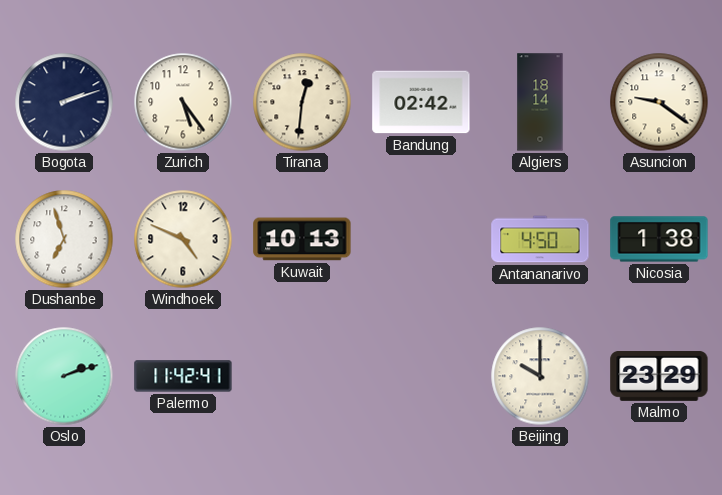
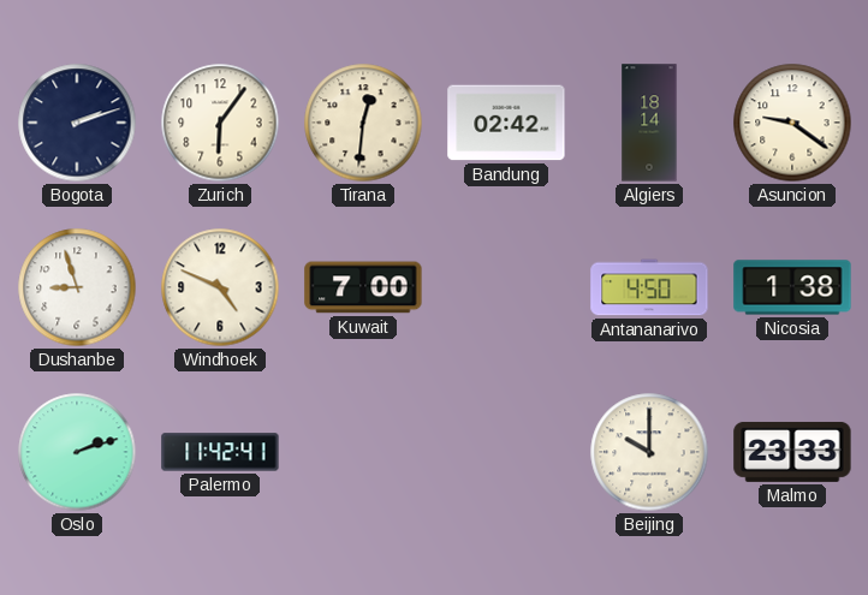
Zurich: 5:24 -> 6:06 (220, 123)
Dushanbe: 6:57 -> 8:57 (77, 287)
Kuwait: 10:13 -> 7:00 (363, 287)
Malmo: 23:29 -> 23:33 (792, 452)
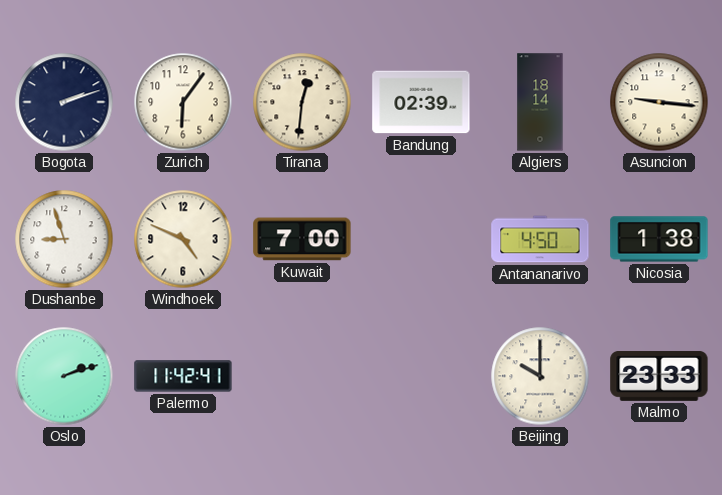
Bandung: 02:42 -> 02:39 (421, 102)
Asuncion: 9:21 -> 9:16 (659, 102)
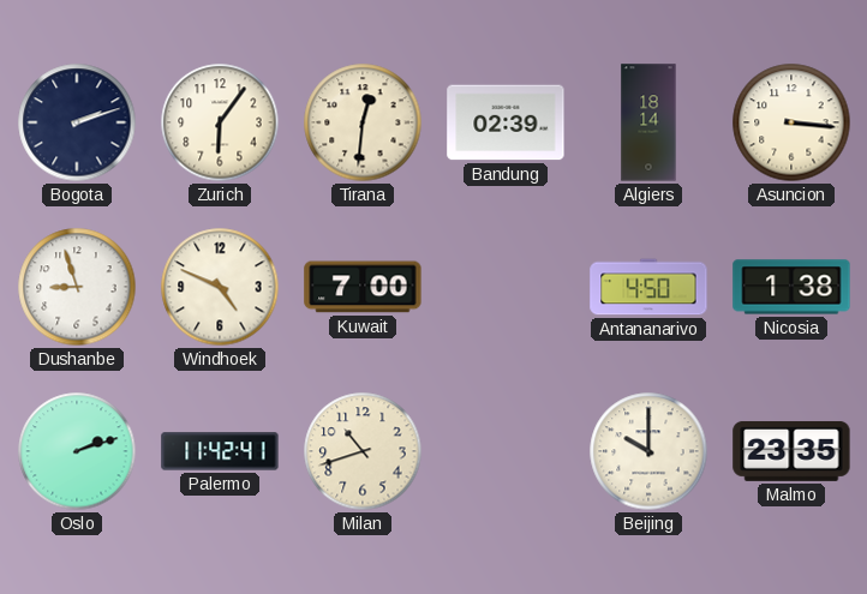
Asuncion: 9:16 -> 3:16 (791, 122)
Milan: none -> 10:42 (363, 451)
Malmo: 23:33 -> 23:35 (791, 451)
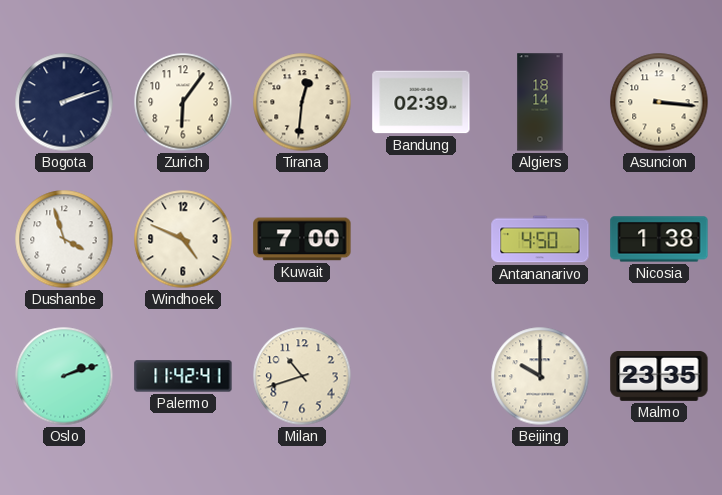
Dushanbe: 8:57 -> 3:57 (64, 239)
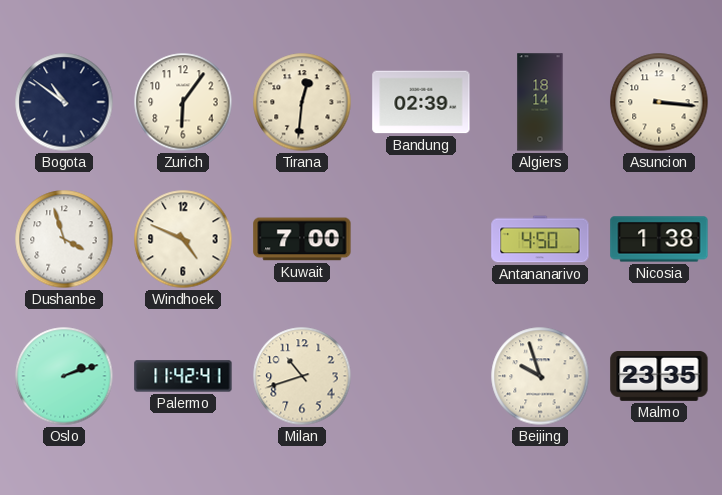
Bogota: 2:12 -> 10:51 (64, 102)
Beijing: 10:00 -> 9:57 (540, 376)
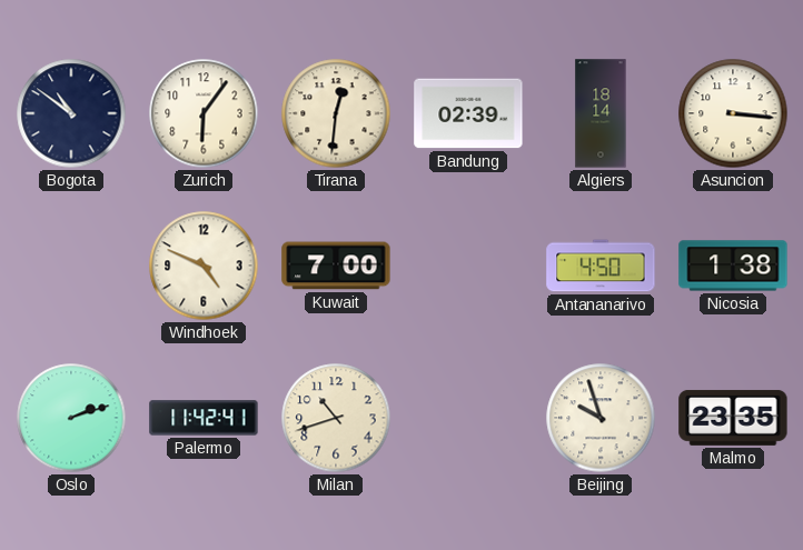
Dushanbe: 3:57 -> none (64, 239)
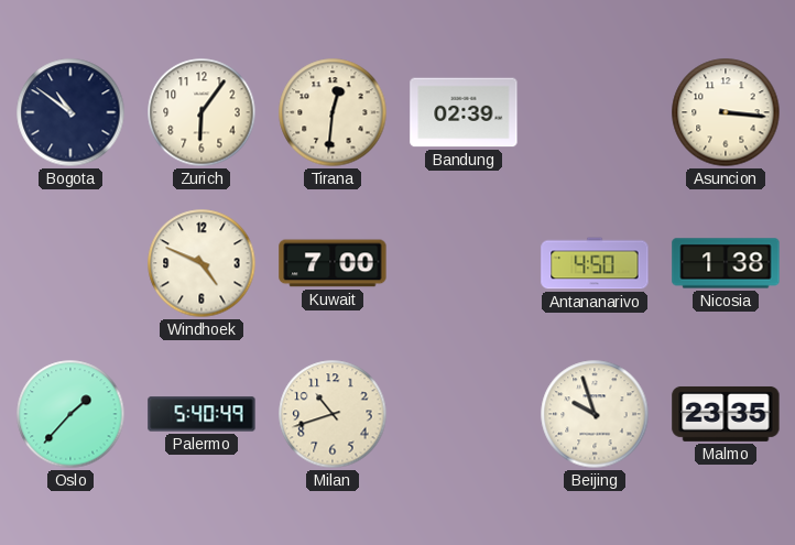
Algiers: 18:14 -> none (601, 113)
Oslo: 2:12 -> 1:37 (70, 414)
Palermo: 11:42 -> 5:40 (202, 414)
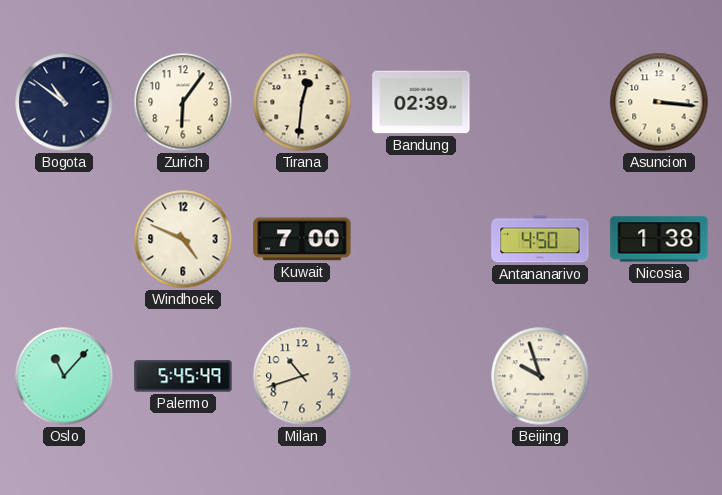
Oslo: 1:37 -> 11:07 (64, 376)
Palermo: 5:40 -> 5:45 (183, 376)
Malmo: 23:35 -> none (726, 414)
